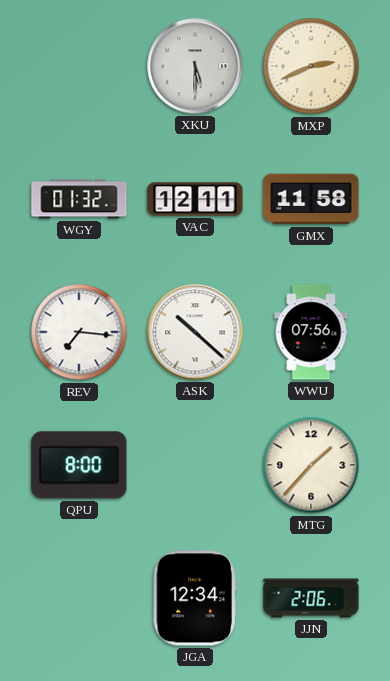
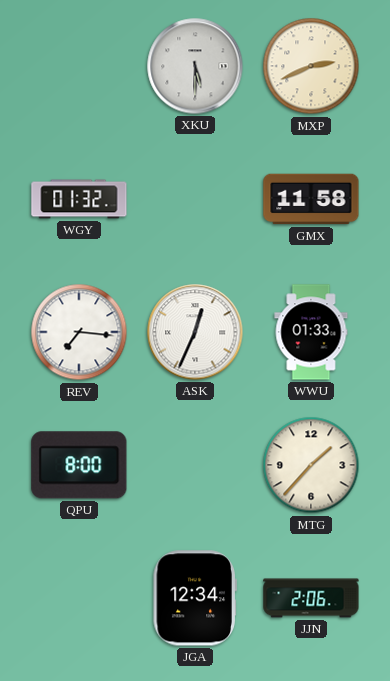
VAC: 12:11 -> none (195, 199)
ASK: 10:22 -> 12:34 (195, 332)
WWU: 07:56 -> 01:33 (311, 332)
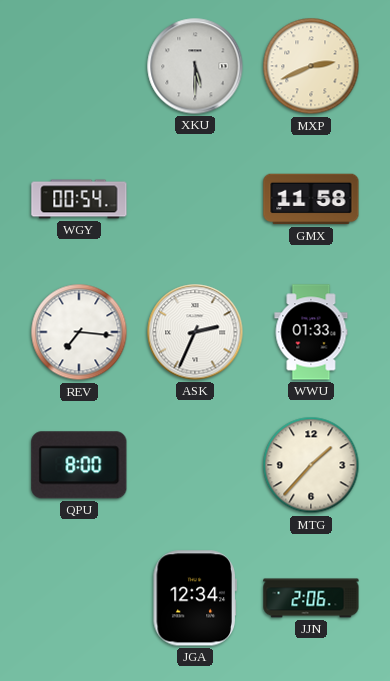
WGY: 01:32 -> 00:54 (79, 199)
ASK: 12:34 -> 2:34 (195, 332)
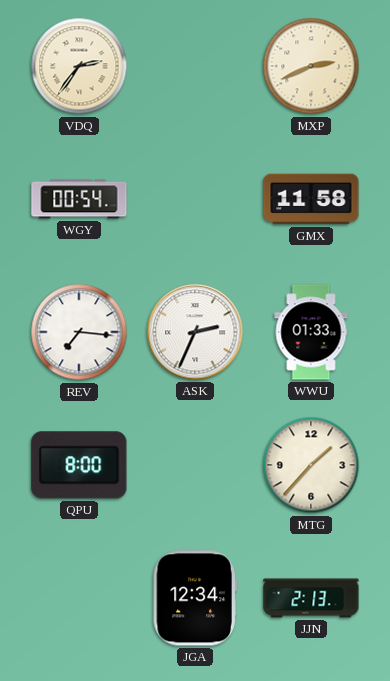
VDQ: none -> 2:36 (79, 66)
XKU: 5:30 -> none (195, 66)
JJN: 2:06 -> 2:13 (311, 598)
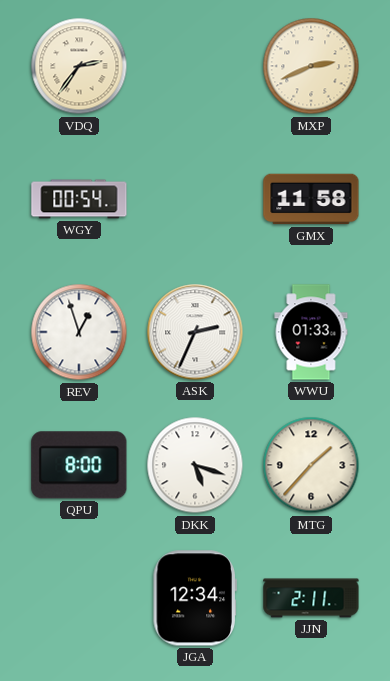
REV: 7:16 -> 12:57 (79, 332)
DKK: none -> 5:18 (195, 465)
JJN: 2:13 -> 2:11 (311, 598)
